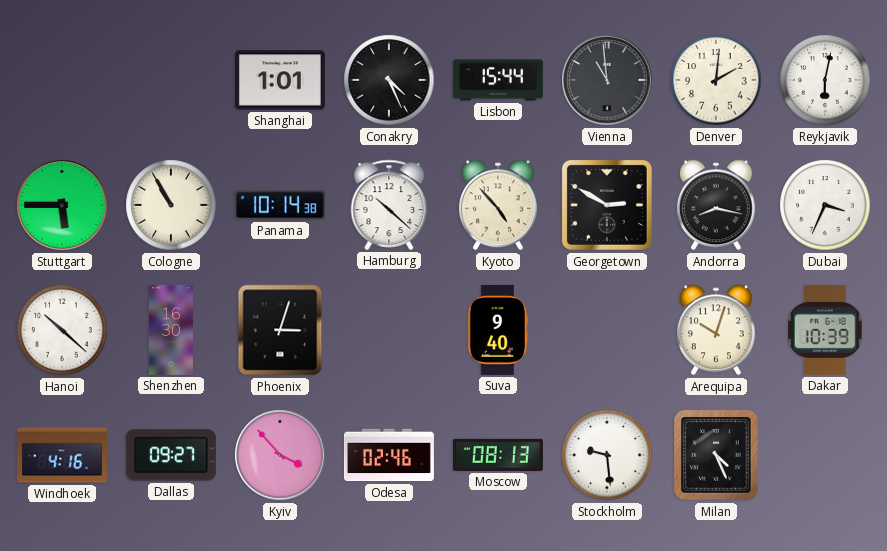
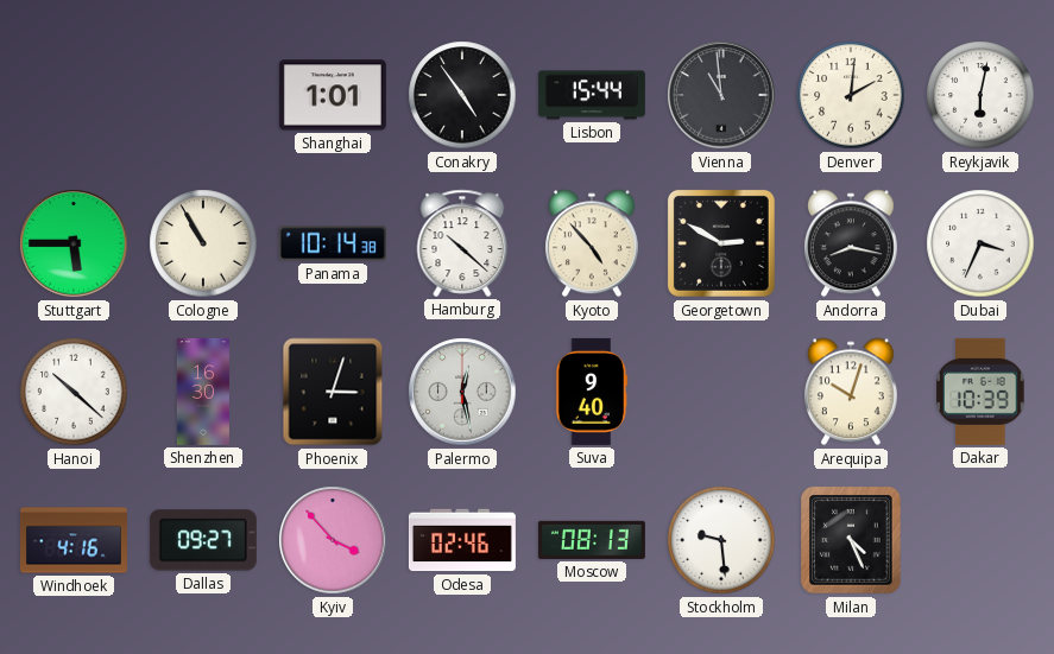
Conakry: 4:26 -> 4:54 (462, 95)
Palermo: none -> 12:28 (462, 392)
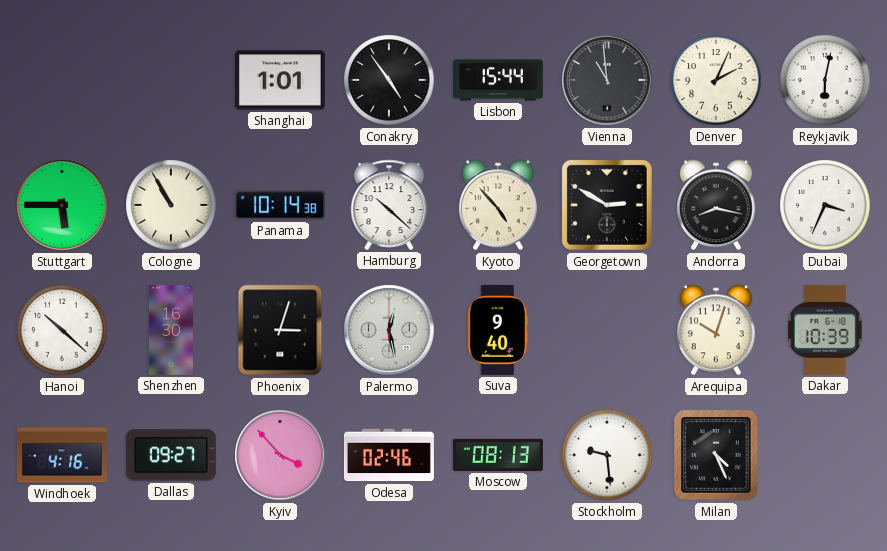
Denver: 2:01 -> 2:04 (716, 80)
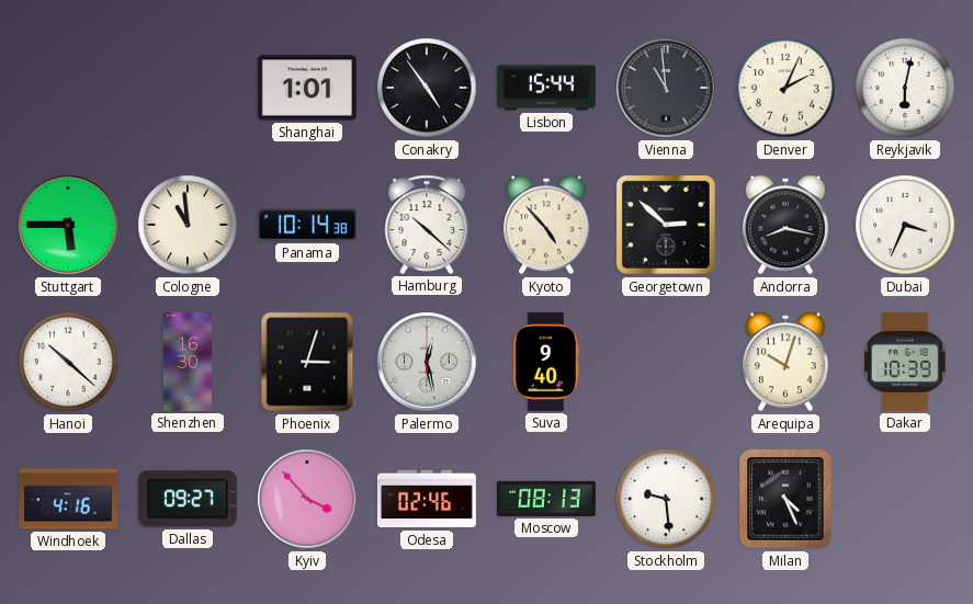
Cologne: 10:55 -> 10:59 (188, 225)
Georgetown: 2:50 -> 2:52 (666, 225)
